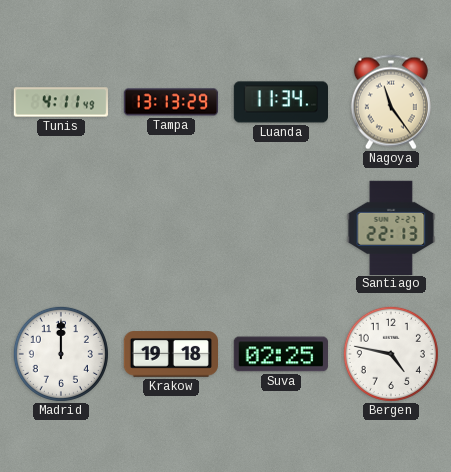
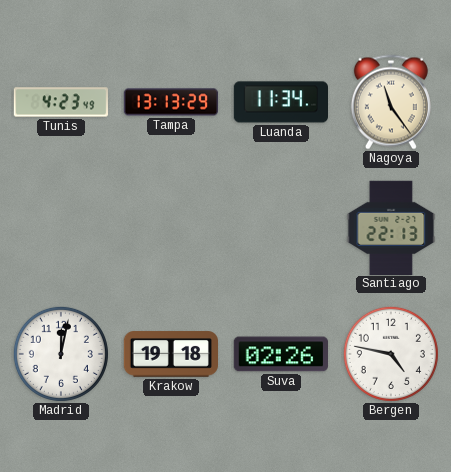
Tunis: 4:11 -> 4:23 (60, 102)
Madrid: 12:00 -> 12:02 (61, 354)
Suva: 02:25 -> 02:26 (280, 354)
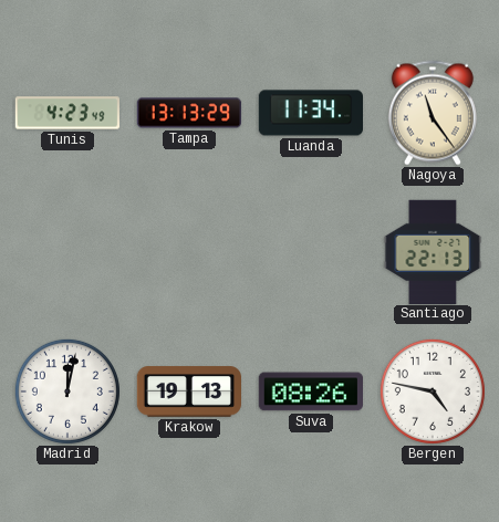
Krakow: 19:18 -> 19:13 (188, 391)
Suva: 02:26 -> 08:26 (310, 391)
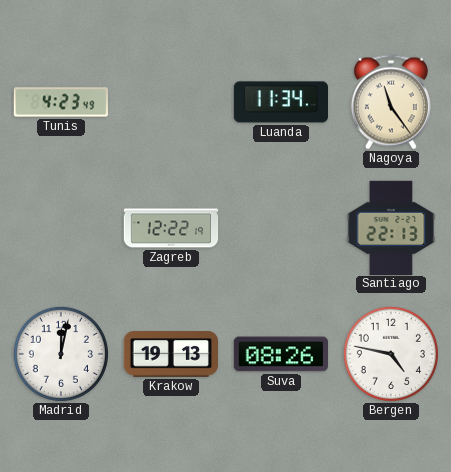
Tampa: 13:13 -> none (189, 113)
Zagreb: none -> 12:22 (171, 228)
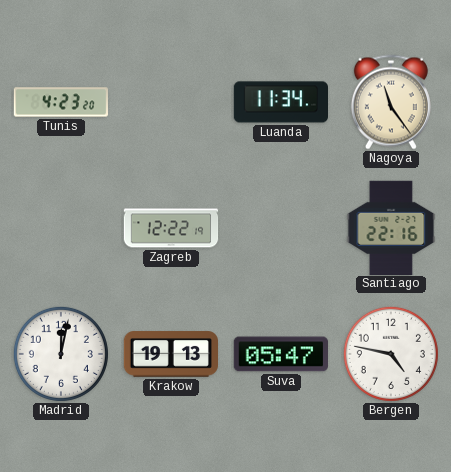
Tunis: 4:23:49 -> 4:23:20 (60, 102)
Santiago: 22:13 -> 22:16 (391, 227)
Suva: 08:26 -> 05:47 (280, 354)
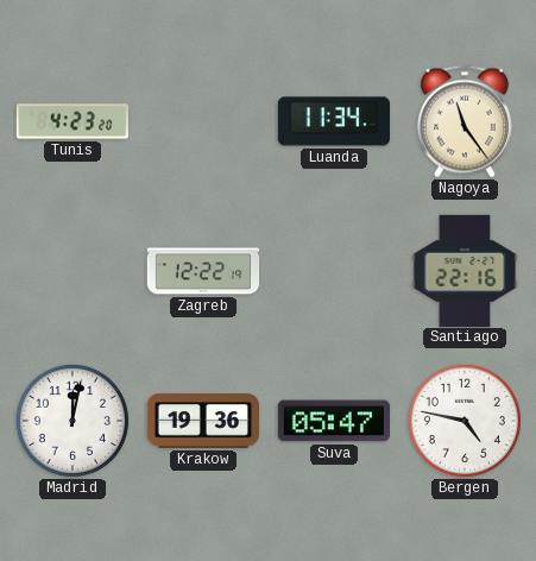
Krakow: 19:13 -> 19:36 (202, 421)
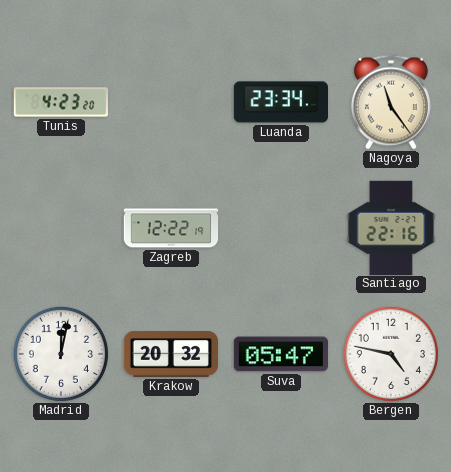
Luanda: 11:34 -> 23:34 (281, 102)
Krakow: 19:36 -> 20:32 (170, 354)
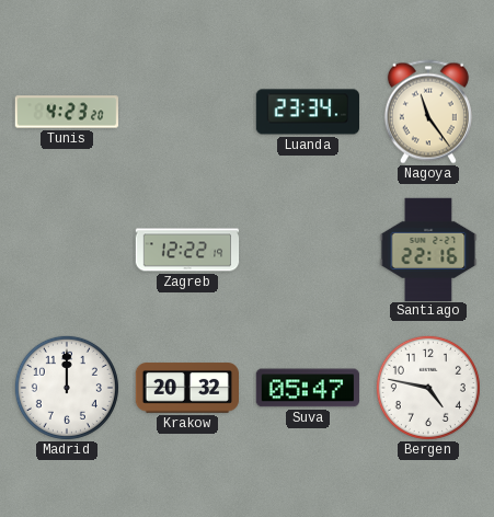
Madrid: 12:02 -> 12:00 (67, 388)
